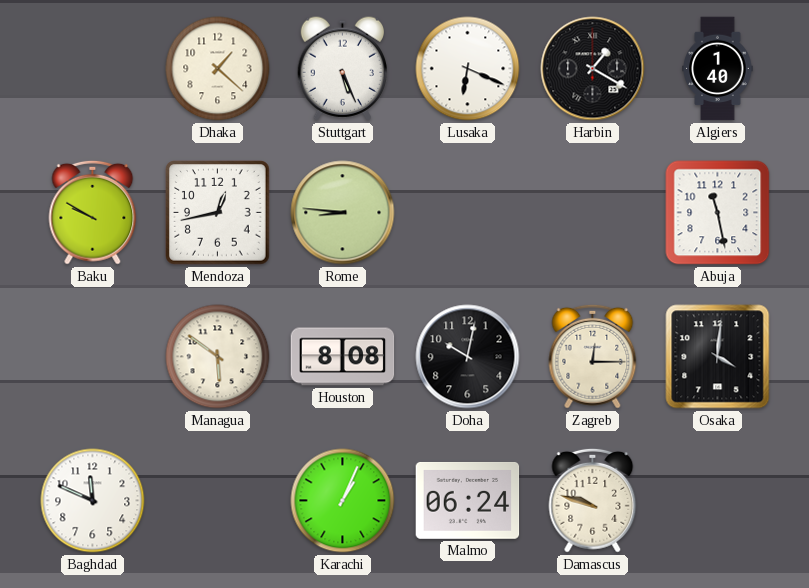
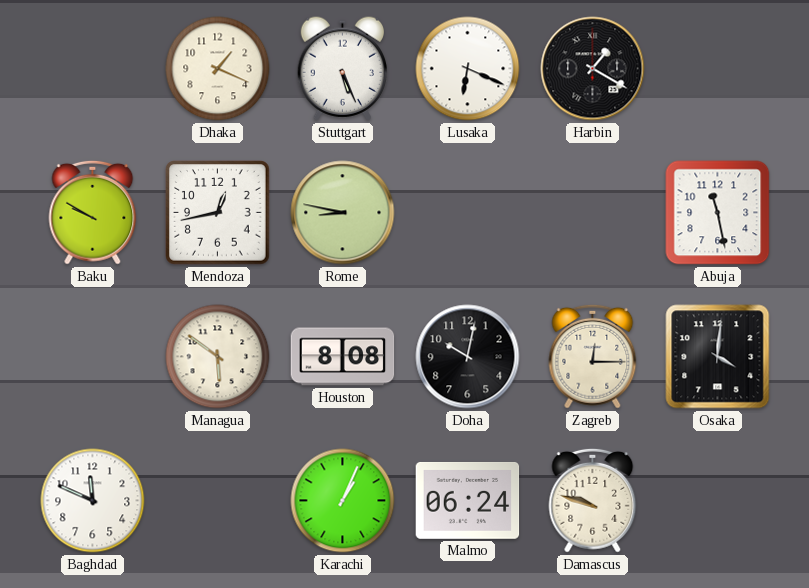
Dhaka: 1:22 -> 1:19 (218, 69)
Algiers: 1:40 -> none (718, 69)
Rome: 8:46 -> 8:47 (343, 213)
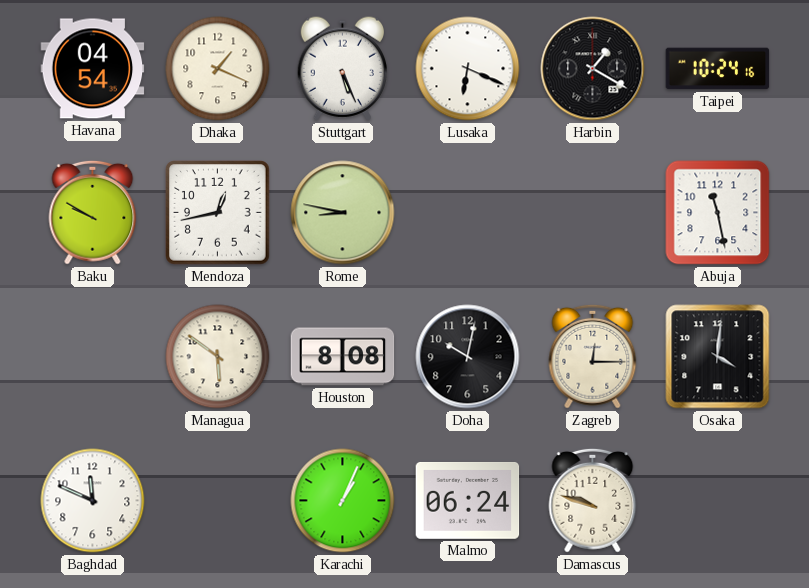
Havana: none -> 04:54 (93, 69)
Taipei: none -> 10:24 (718, 69)
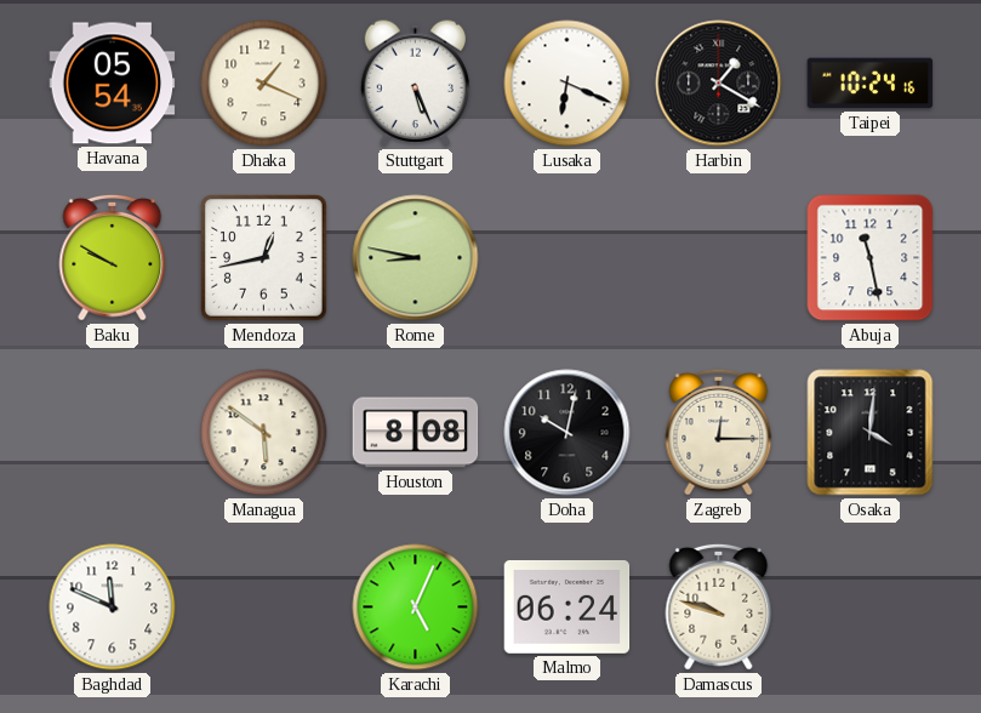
Havana: 04:54 -> 05:54 (113, 84)
Karachi: 1:04 -> 5:04 (416, 608)
